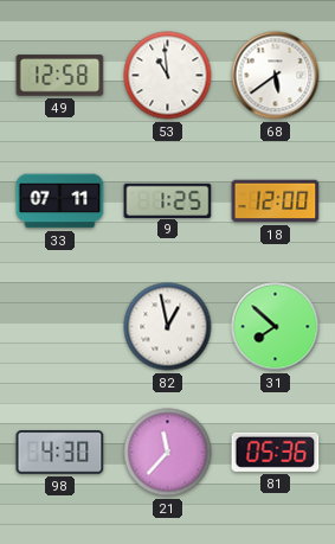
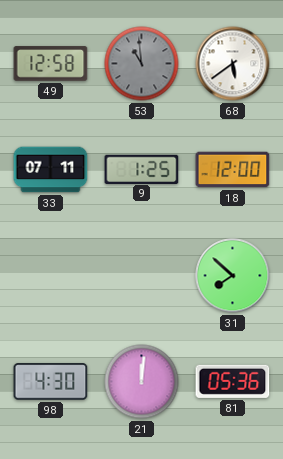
53 dial: white -> grey (142, 64)
82: 12:58 -> none (168, 327)
21: 11:37 -> 12:01 (142, 382)
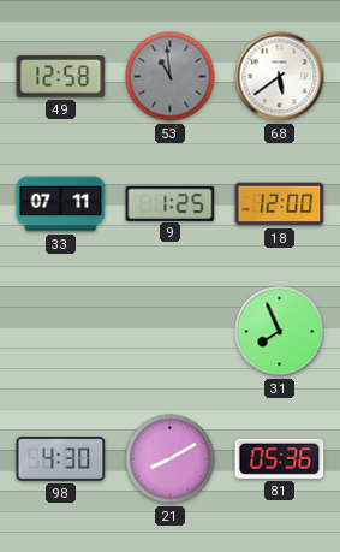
31: 7:52 -> 7:56 (280, 332)
21: 12:01 -> 8:10 (171, 459)
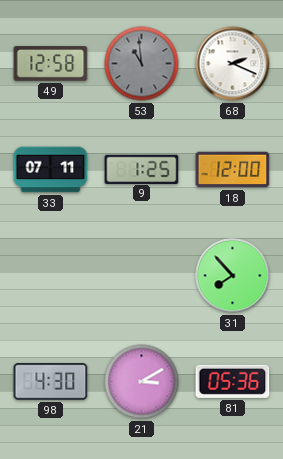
68: 5:39 -> 2:19 (233, 64)
31: 7:56 -> 7:53 (233, 276)
21: 8:10 -> 3:10 (142, 382)
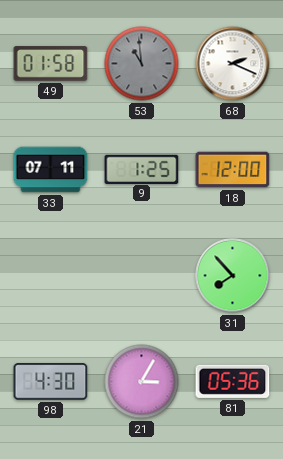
49: 12:58 -> 01:58 (51, 64)
21: 3:10 -> 3:05 (142, 382)
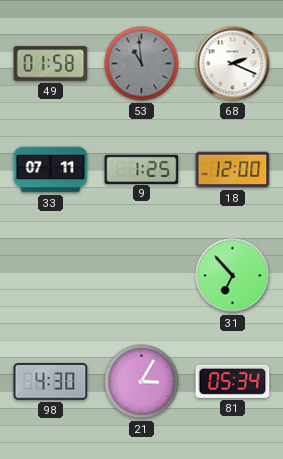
31: 7:53 -> 6:53 (233, 276)
81: 05:36 -> 05:34 (233, 381)
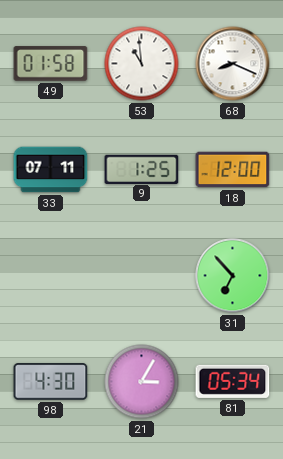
53 dial: grey -> white (142, 64)
68: 2:19 -> 8:19 (233, 64)
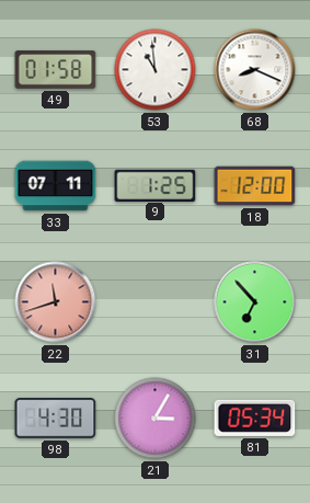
22: none -> 11:42 (56, 302)
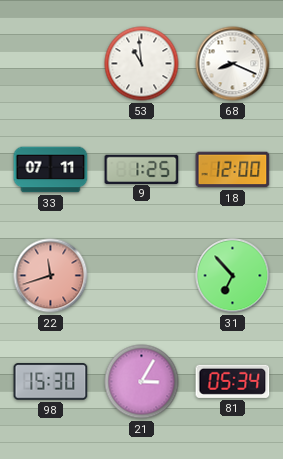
49: 01:58 -> none (56, 70)
98: 4:30 -> 15:30 (51, 382)
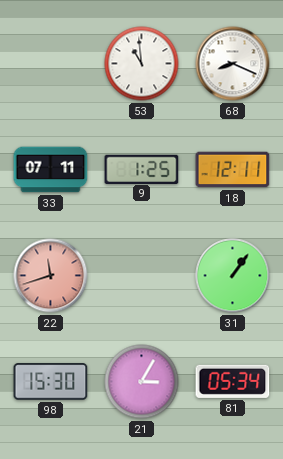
18: 12:00 -> 12:11 (233, 170)
31: 6:53 -> 1:06 (233, 276)
